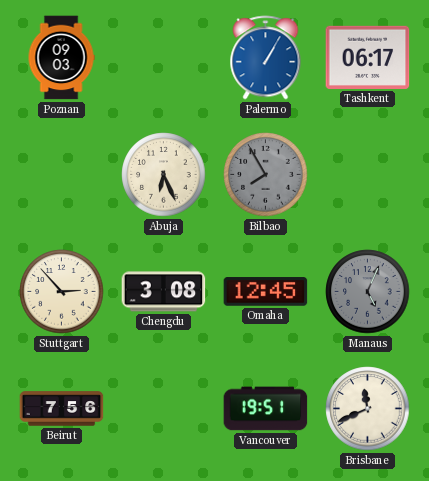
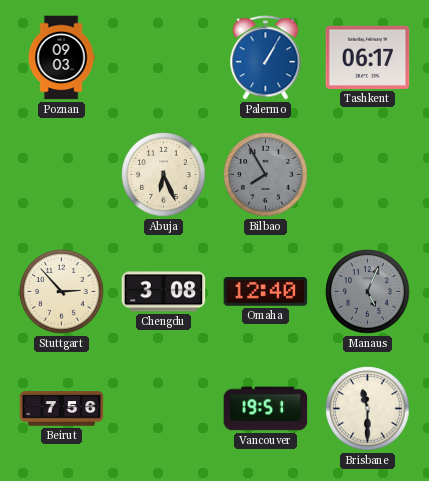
Omaha: 12:45 -> 12:40 (266, 292)
Brisbane: 11:41 -> 11:30 (368, 409)
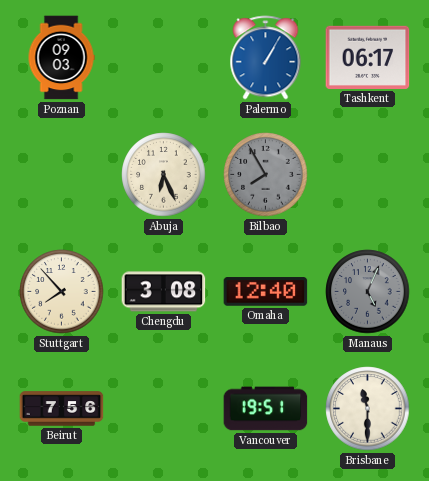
Stuttgart: 2:53 -> 7:53 (62, 292)
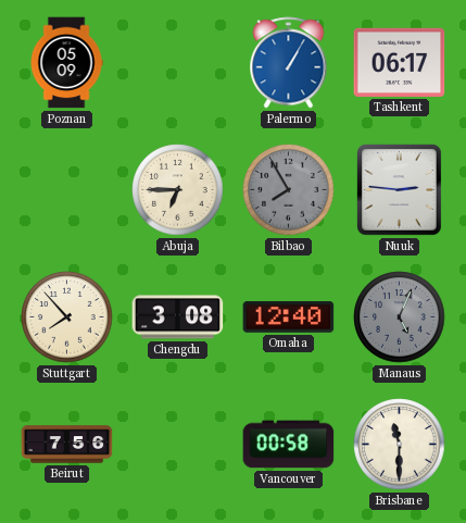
Poznan: 09:03 -> 05:09 (66, 63)
Abuja: 6:26 -> 6:45 (178, 190)
Nuuk: none -> 2:46 (400, 190)
Vancouver: 19:51 -> 00:58 (289, 445)
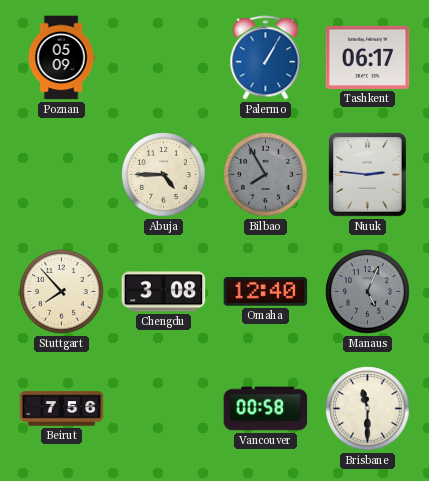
Abuja: 6:45 -> 4:45 (164, 175)
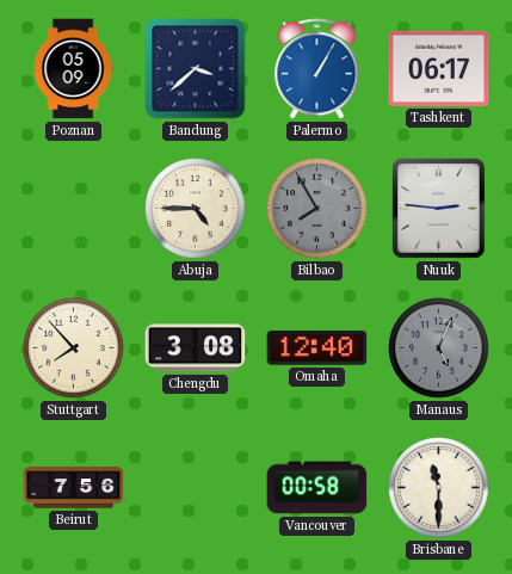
Bandung: none -> 3:38 (196, 69)
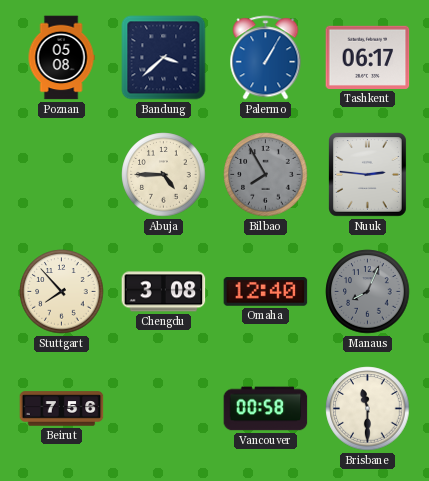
Poznan: 05:09 -> 05:08 (61, 58)
Manaus: 5:04 -> 8:04 (368, 292)
